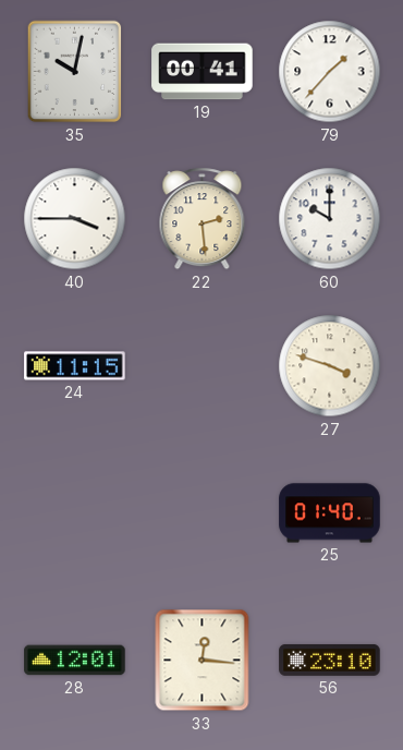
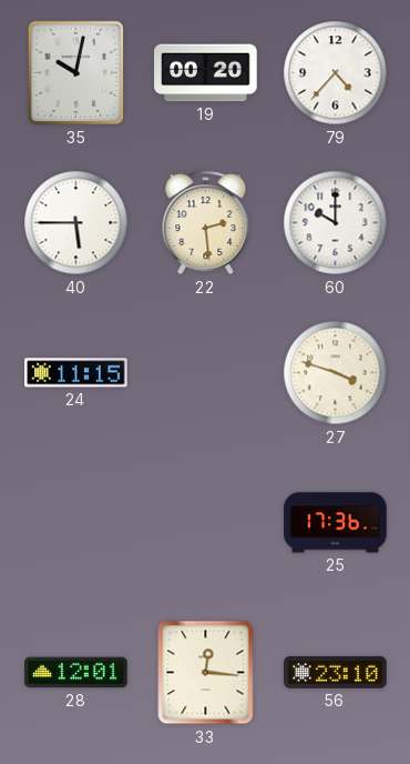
19: 00:41 -> 00:20 (206, 73)
79: 1:37 -> 4:37 (336, 73)
40: 3:45 -> 5:45 (76, 223)
25: 01:40 -> 17:36 (336, 523)
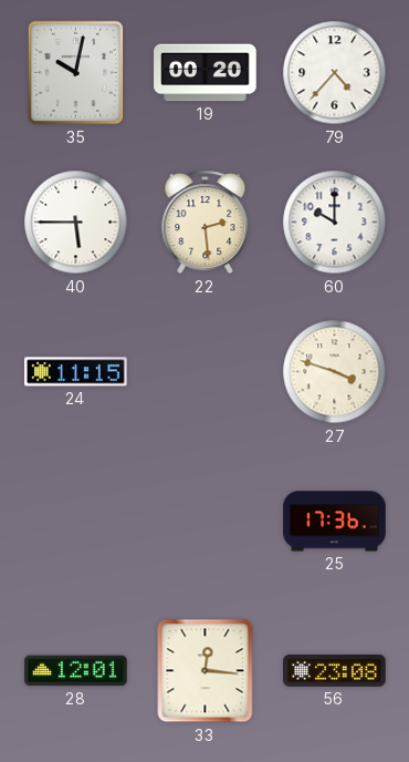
56: 23:10 -> 23:08 (335, 670)
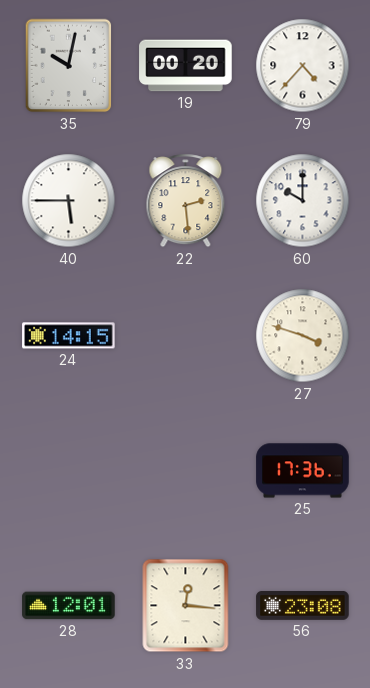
24: 11:15 -> 14:15 (69, 336)
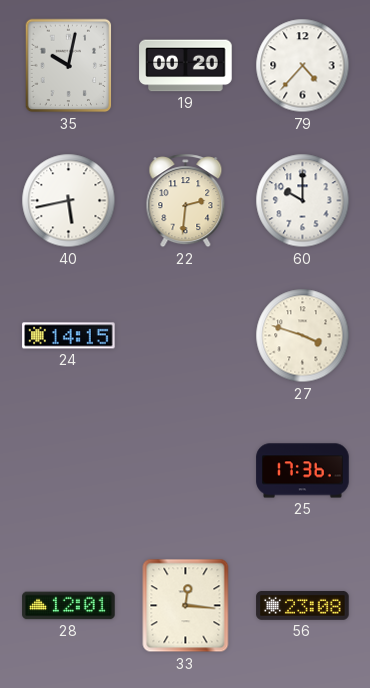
40: 5:45 -> 5:43 (69, 201)
22: 2:29 -> 2:31 (186, 201)
